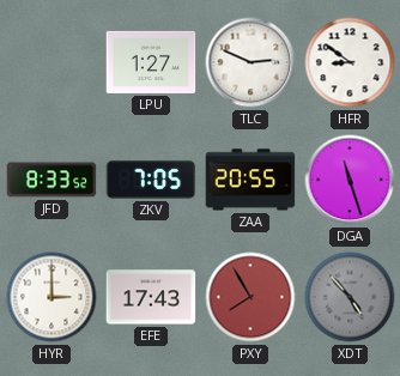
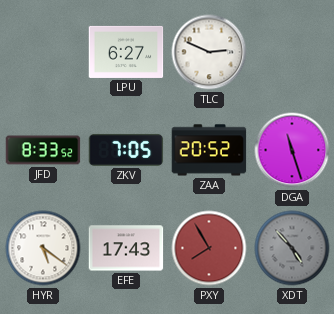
LPU: 1:27 -> 6:27 (126, 52)
HFR: 8:51 -> none (350, 62)
ZAA: 20:55 -> 20:52 (209, 150)
HYR: 3:00 -> 5:21 (43, 248)
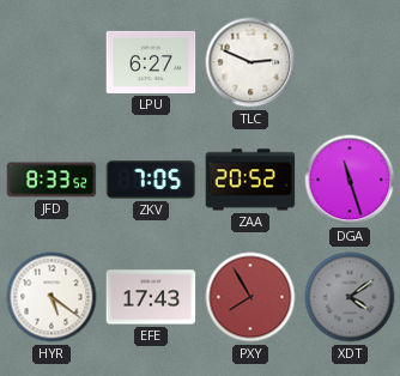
XDT: 4:53 -> 4:09 (350, 297)
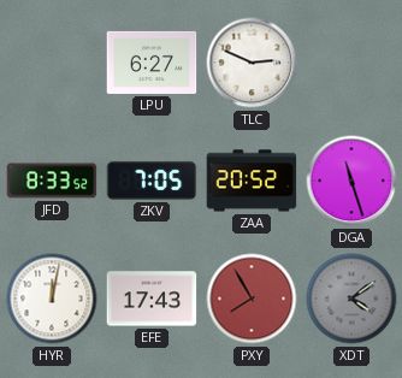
HYR: 5:21 -> 12:02 (52, 299)
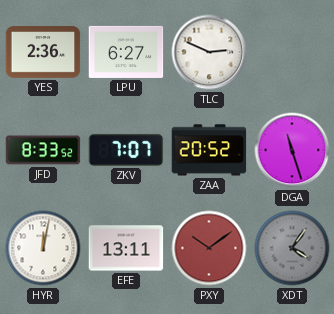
YES: none -> 2:36 (43, 52)
ZKV: 7:05 -> 7:07 (126, 150)
EFE: 17:43 -> 13:11 (126, 248)
PXY: 7:55 -> 10:09 (209, 248)
XDT: 4:09 -> 4:06 (292, 248)
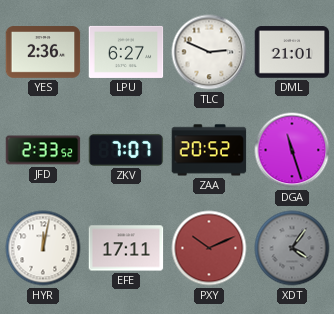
DML: none -> 21:01 (292, 52)
JFD: 8:33 -> 2:33 (43, 150)
EFE: 13:11 -> 17:11 (126, 248)
PXY: 10:09 -> 10:11 (209, 248)
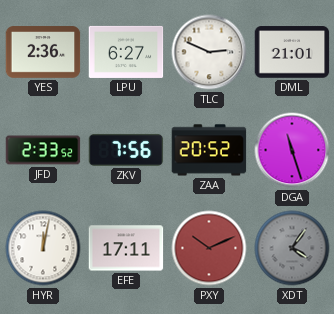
ZKV: 7:07 -> 7:56 (126, 150)
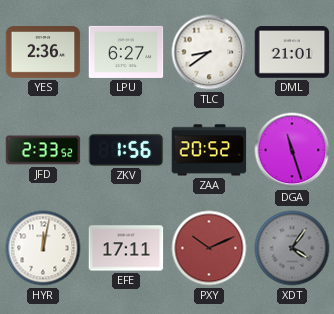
TLC: 2:49 -> 8:39 (209, 52)
ZKV: 7:56 -> 1:56 (126, 150)
